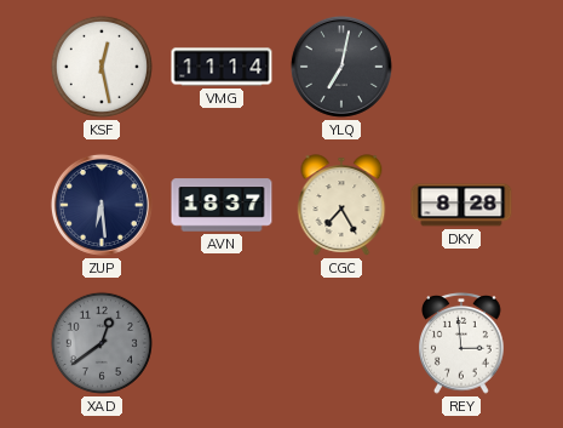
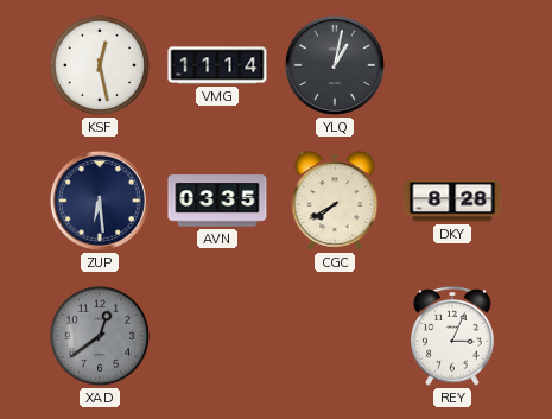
YLQ: 7:02 -> 1:02 (335, 65)
AVN: 18:37 -> 03:35 (217, 201)
CGC: 7:25 -> 7:40 (335, 201)
REY: 2:59 -> 3:04 (452, 336)
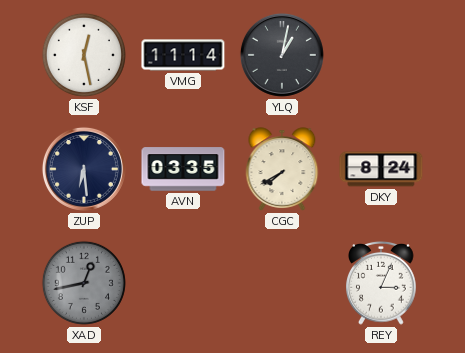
DKY: 8:28 -> 8:24 (381, 169)
XAD: 12:39 -> 12:43 (84, 283)
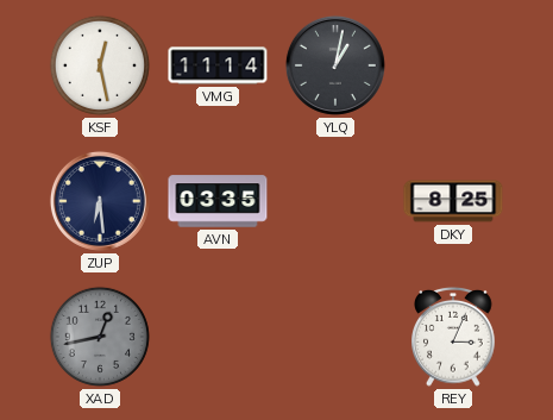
CGC: 7:40 -> none (282, 169)
DKY: 8:24 -> 8:25 (453, 201)
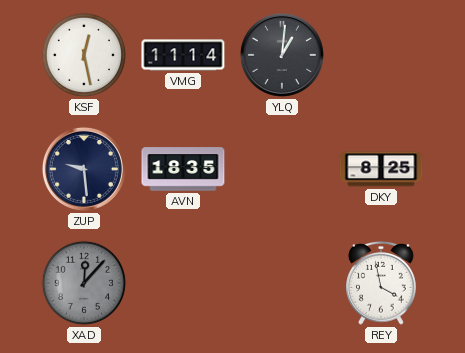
YLQ: 1:02 -> 1:01 (282, 55)
ZUP: 6:29 -> 9:29 (84, 169)
AVN: 03:35 -> 18:35 (183, 169)
XAD: 12:43 -> 12:07 (84, 283)
REY: 3:04 -> 3:58 (381, 283)
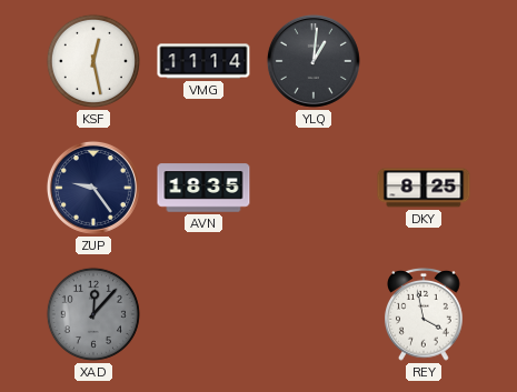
ZUP: 9:29 -> 9:24 (93, 188)
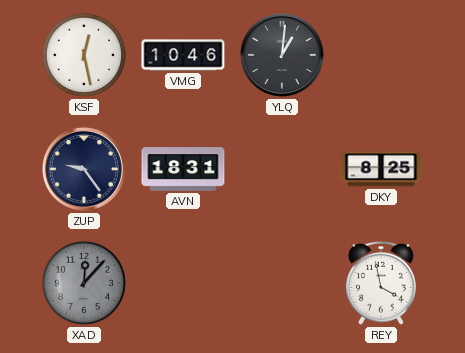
VMG: 11:14 -> 10:46 (183, 55)
AVN: 18:35 -> 18:31 (183, 169)
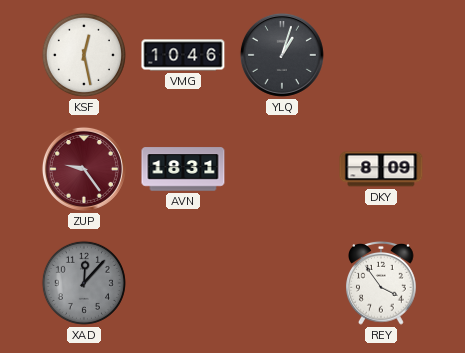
YLQ: 1:01 -> 1:03 (282, 55)
ZUP dial: navy -> burgundy (84, 169)
DKY: 8:25 -> 8:09 (381, 169)
REY: 3:58 -> 3:54 (381, 283)
